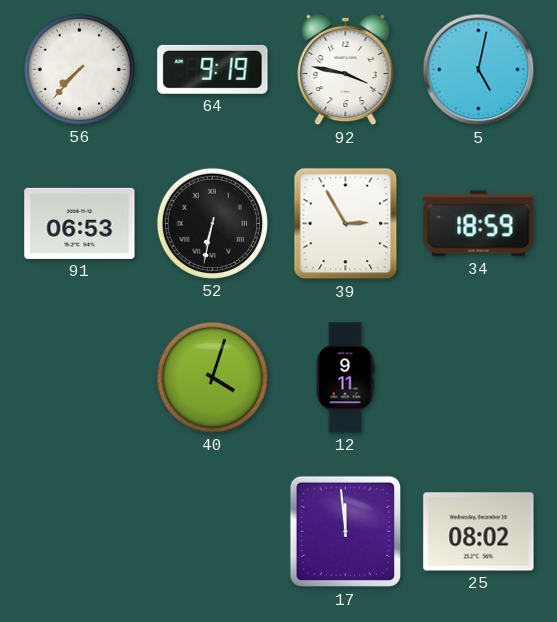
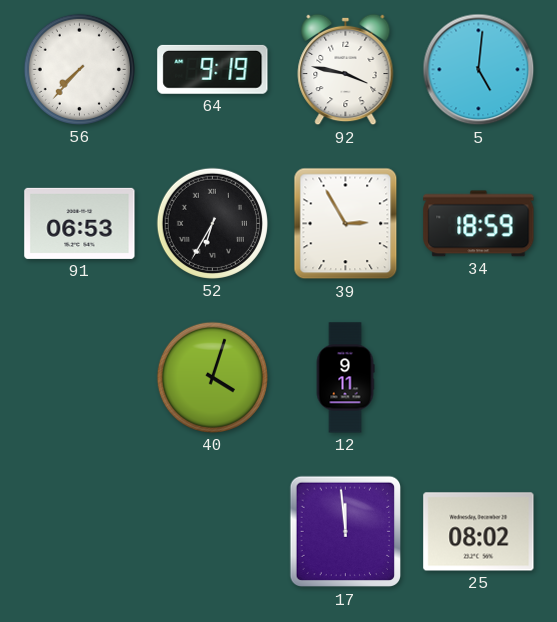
5: 5:02 -> 5:01 (479, 70)
52: 6:32 -> 6:35 (212, 223)
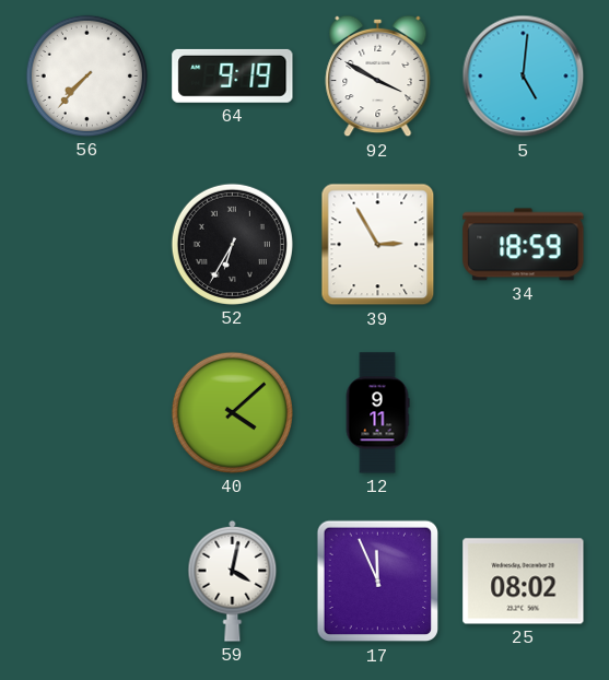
92: 3:47 -> 3:50 (378, 77)
91: 06:53 -> none (80, 223)
40: 4:03 -> 4:08 (232, 412)
59: none -> 4:02 (233, 581)
17: 11:59 -> 11:56 (378, 582)
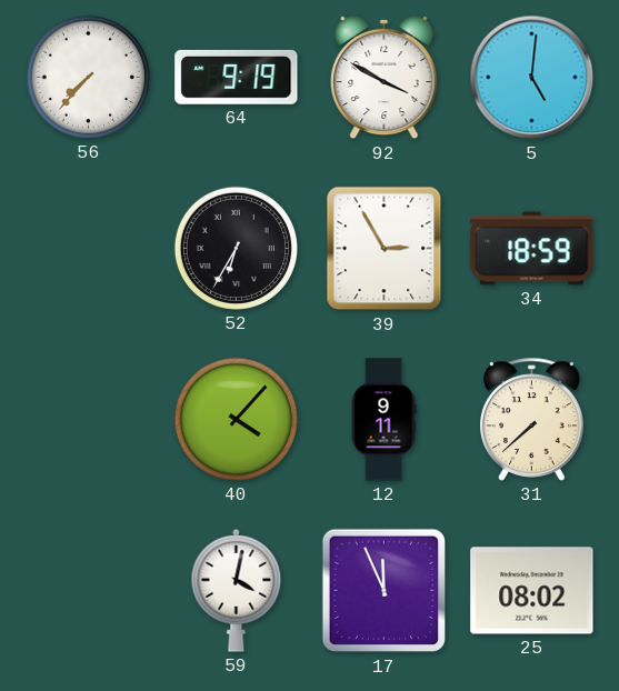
40: 4:08 -> 4:07 (236, 419)
31: none -> 7:38 (532, 419)
